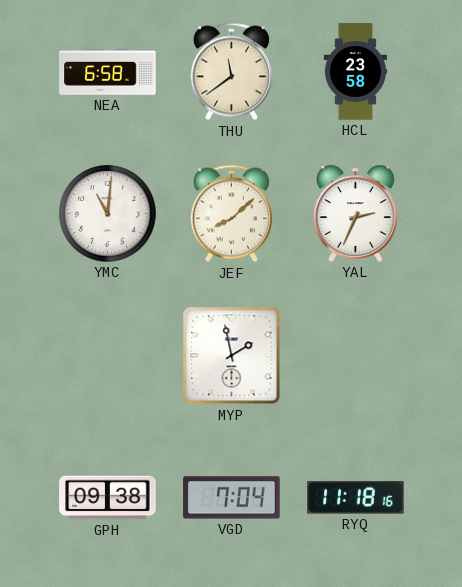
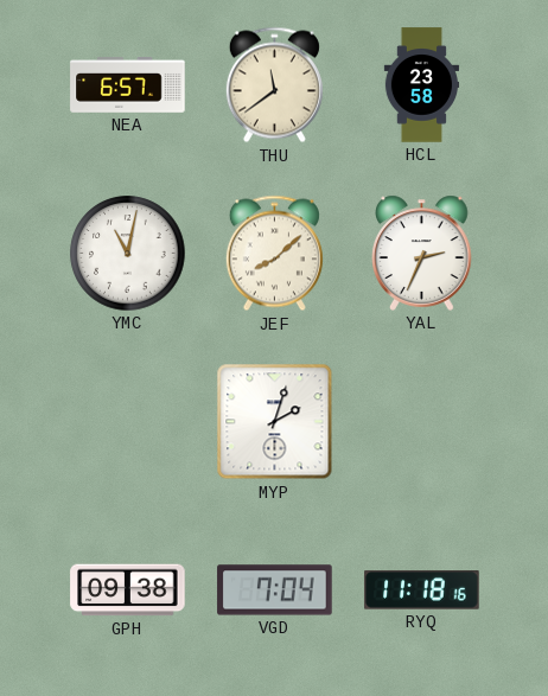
NEA: 6:58 -> 6:57 (128, 85)
YMC: 11:01 -> 11:02 (128, 254)
MYP: 1:58 -> 2:03 (275, 422)
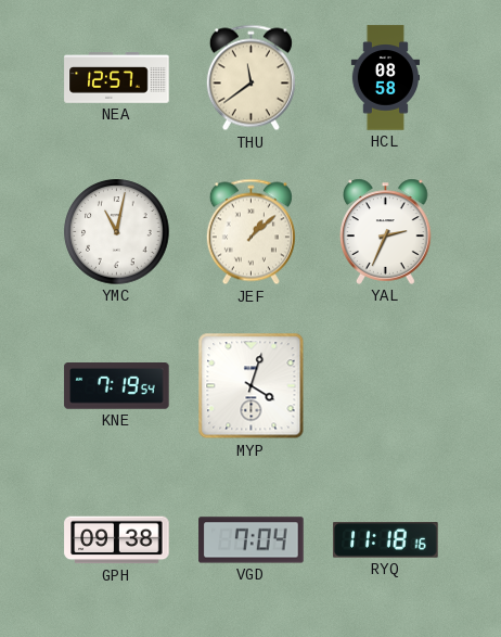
NEA: 6:57 -> 12:57 (117, 78)
HCL: 23:58 -> 08:58 (385, 78)
JEF: 8:08 -> 1:08 (251, 232)
KNE: none -> 7:19 (117, 386)
MYP: 2:03 -> 4:03 (252, 386)
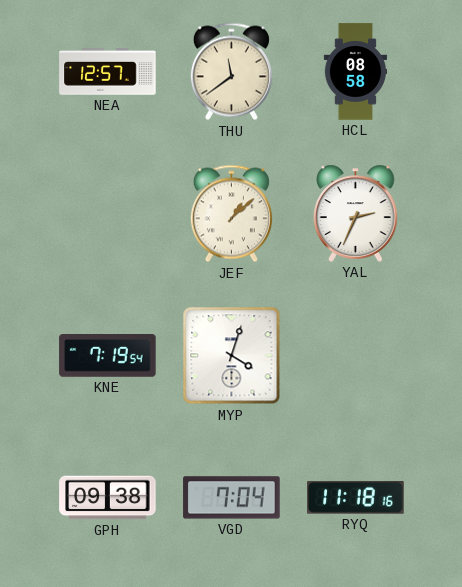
YMC: 11:02 -> none (117, 232)
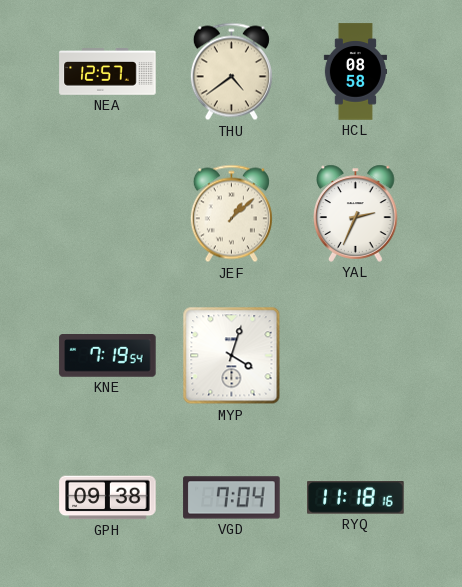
THU: 11:39 -> 4:39 (231, 72)
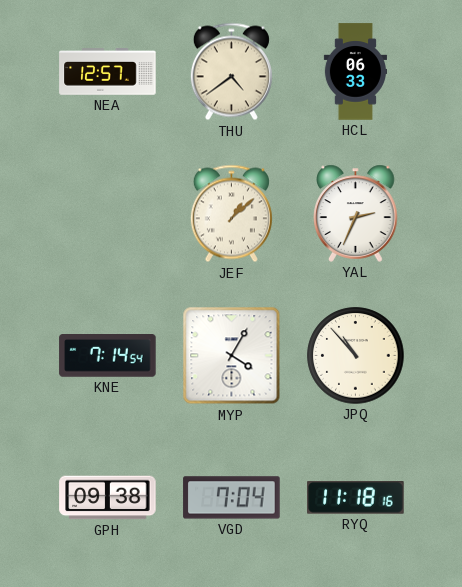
HCL: 08:58 -> 06:33 (355, 72)
KNE: 7:19 -> 7:14 (108, 356)
MYP: 4:03 -> 4:05 (232, 356)
JPQ: none -> 10:53 (356, 356)
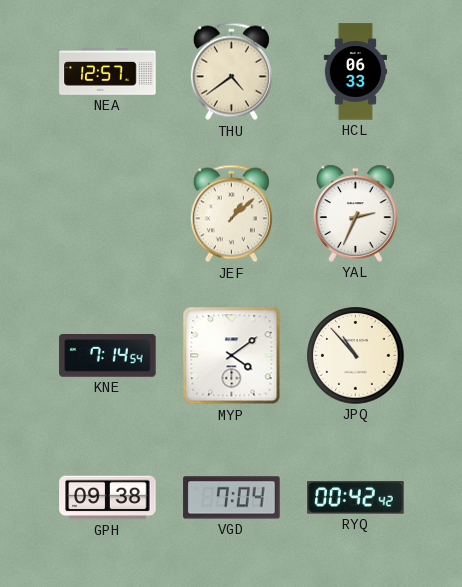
MYP: 4:05 -> 4:09 (232, 356)
RYQ: 11:18 -> 00:42 (356, 498)
